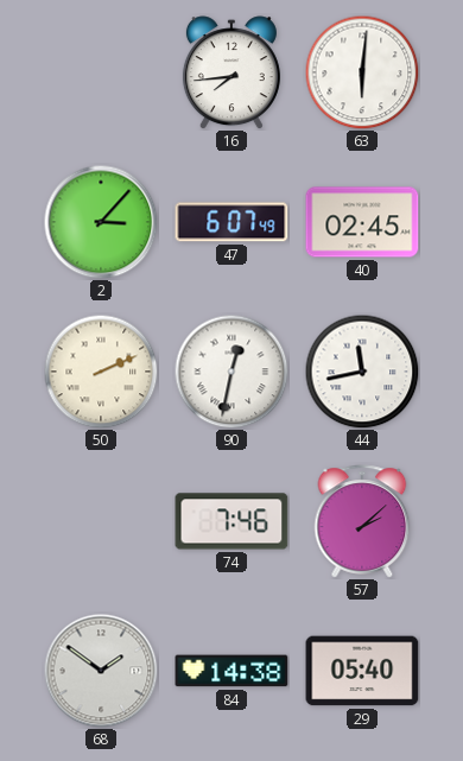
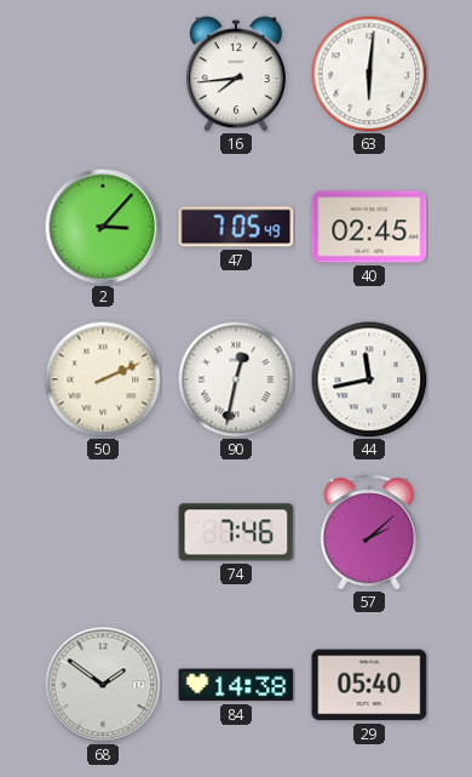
47: 6:07 -> 7:05 (236, 227)
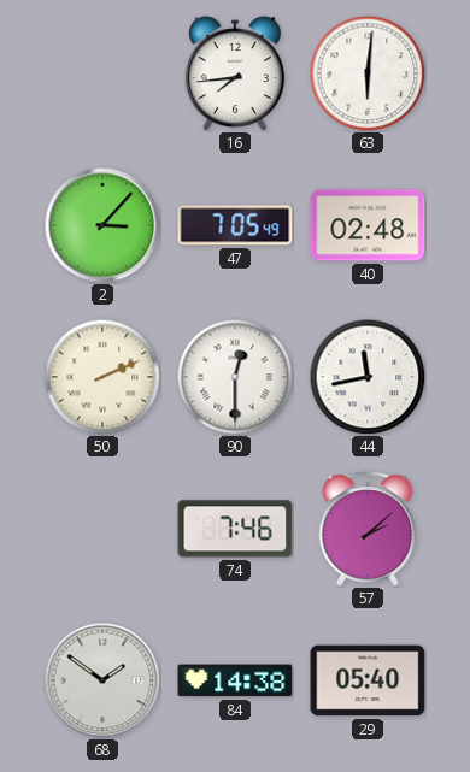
40: 02:45 -> 02:48 (368, 225)
90: 12:32 -> 12:30 (235, 377)
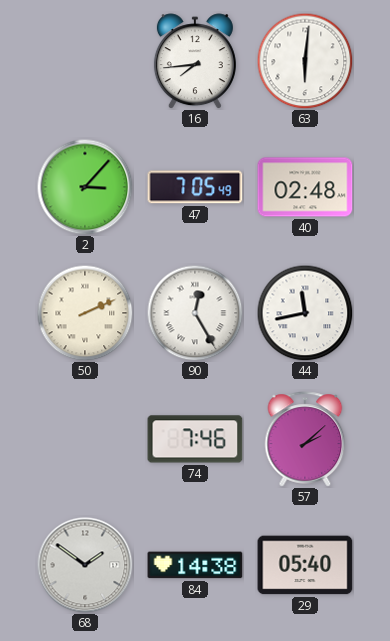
90: 12:30 -> 12:25 (195, 313)
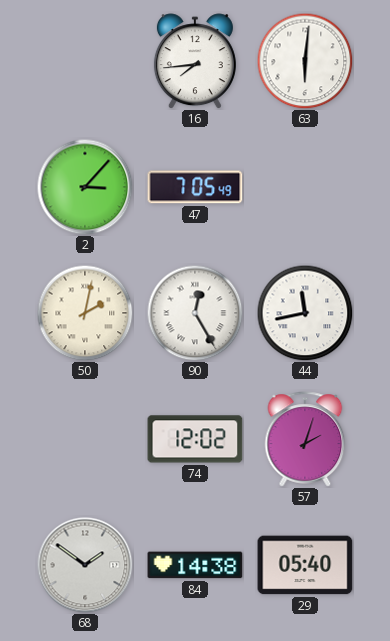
40: 02:48 -> none (305, 187)
50: 2:11 -> 2:02 (85, 313)
74: 7:46 -> 12:02 (195, 439)
57: 2:08 -> 2:03 (305, 439)
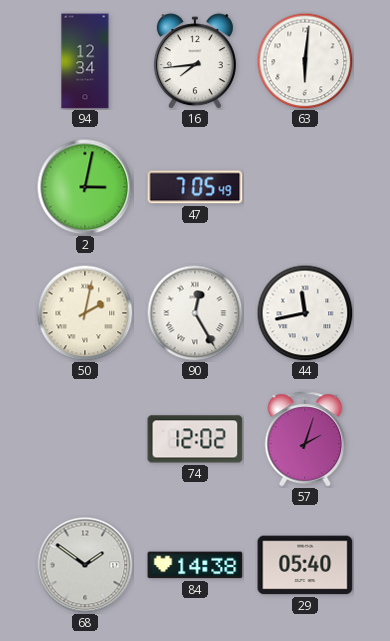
94: none -> 12:34 (85, 61)
2: 3:07 -> 3:02 (85, 187)
